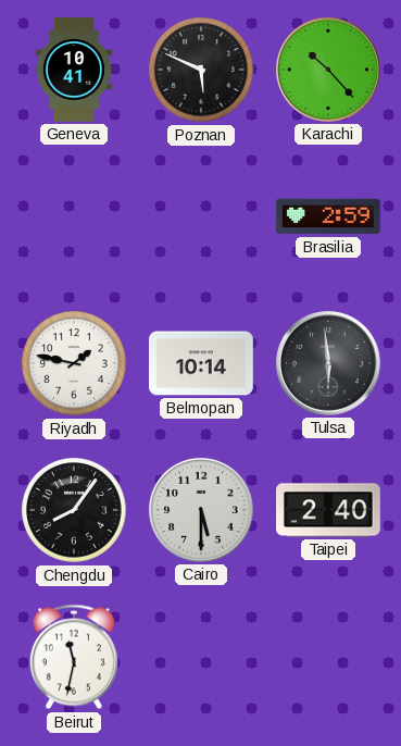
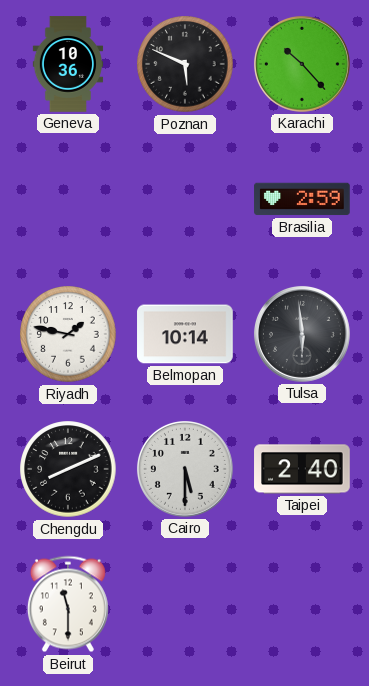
Geneva: 10:41 -> 10:36 (68, 64)
Chengdu: 8:06 -> 8:11 (68, 469)
Beirut: 11:32 -> 11:30 (68, 604)
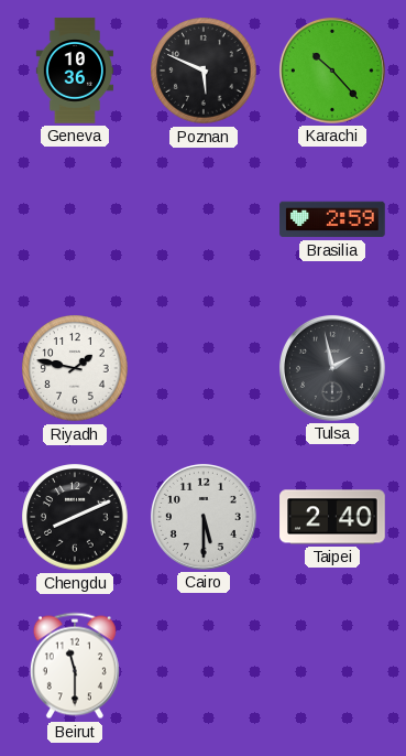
Belmopan: 10:14 -> none (185, 334)
Tulsa: 5:59 -> 1:58 (332, 368)
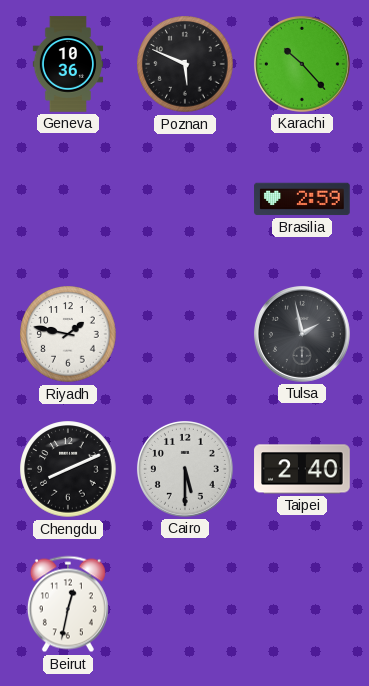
Beirut: 11:30 -> 12:32 (68, 604)
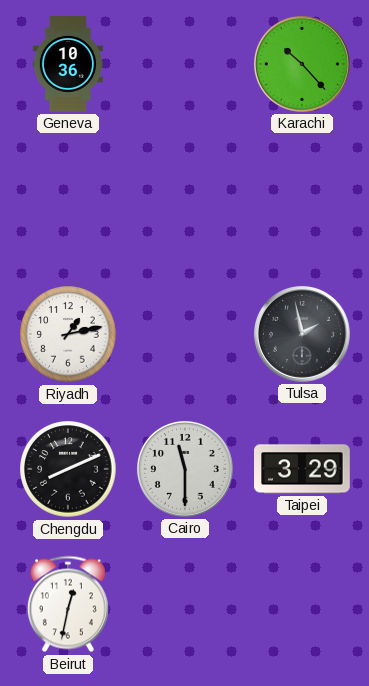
Poznan: 5:49 -> none (185, 64)
Brasilia: 2:59 -> none (302, 199)
Riyadh: 1:47 -> 1:13 (68, 334)
Cairo: 5:30 -> 11:30 (185, 469)
Taipei: 2:40 -> 3:29 (302, 469)
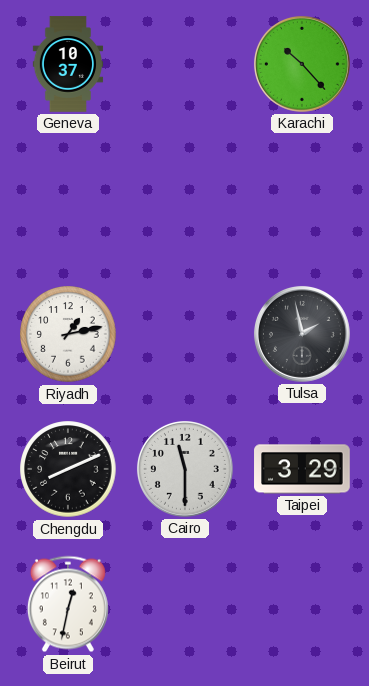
Geneva: 10:36 -> 10:37 (68, 64)
